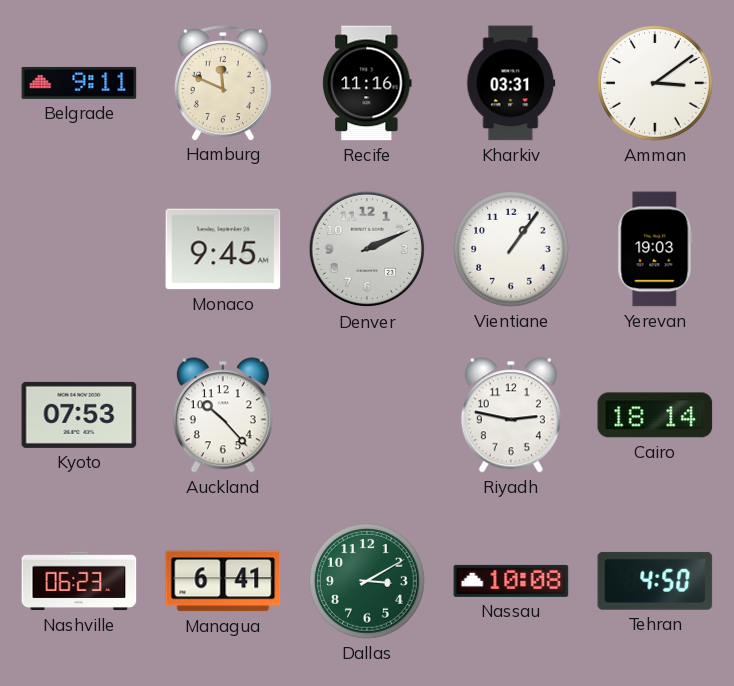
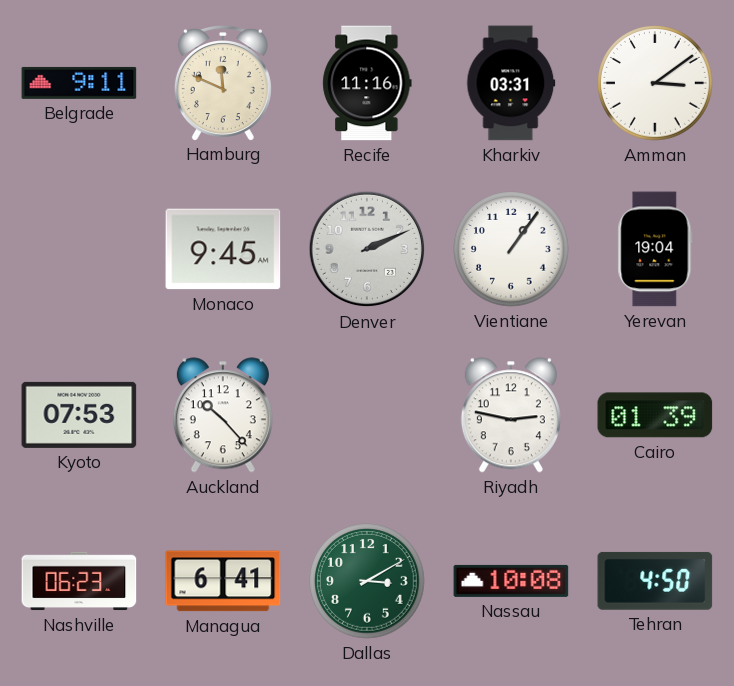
Yerevan: 19:03 -> 19:04 (655, 249)
Cairo: 18:14 -> 01:39 (655, 415)
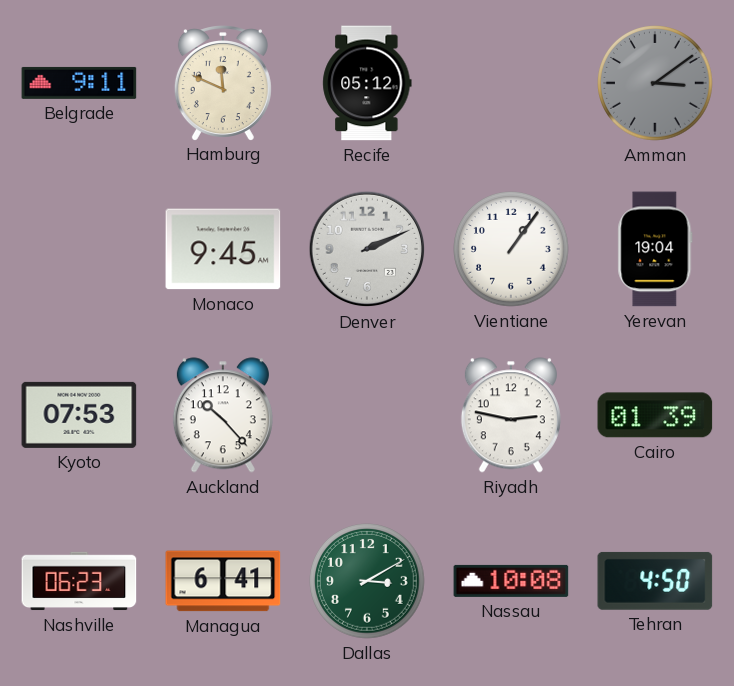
Recife: 11:16 -> 05:12 (367, 83)
Kharkiv: 03:31 -> none (511, 83)
Amman dial: white -> grey (656, 84)
